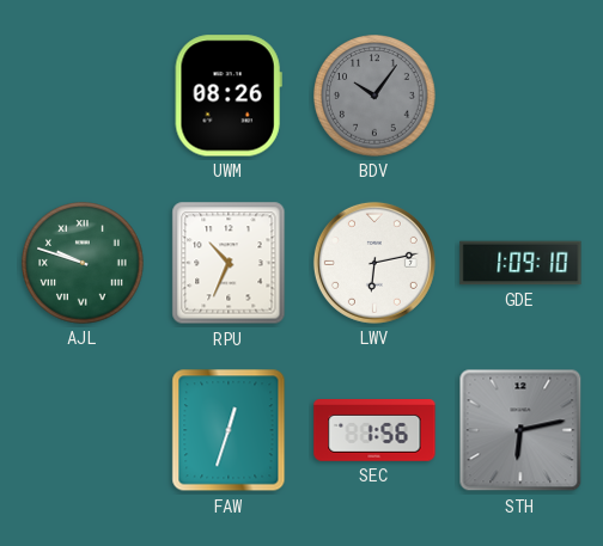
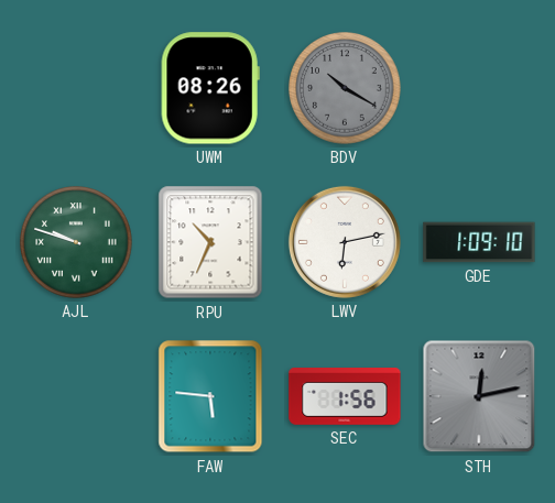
BDV: 10:06 -> 10:20 (345, 88)
FAW: 12:33 -> 5:46 (210, 396)
STH: 6:13 -> 12:13 (479, 396)
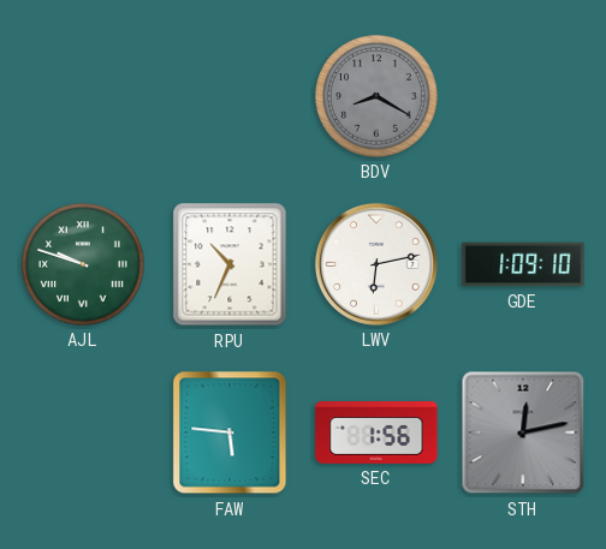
UWM: 08:26 -> none (210, 88)
BDV: 10:20 -> 8:20 (376, 96)
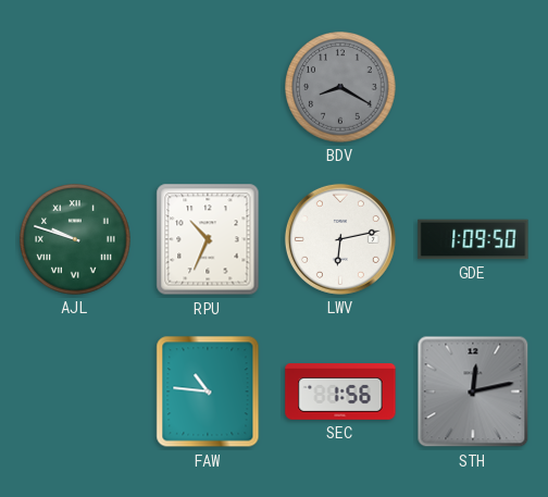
GDE: 1:09:10 -> 1:09:50 (473, 239)
FAW: 5:46 -> 10:46 (208, 392)
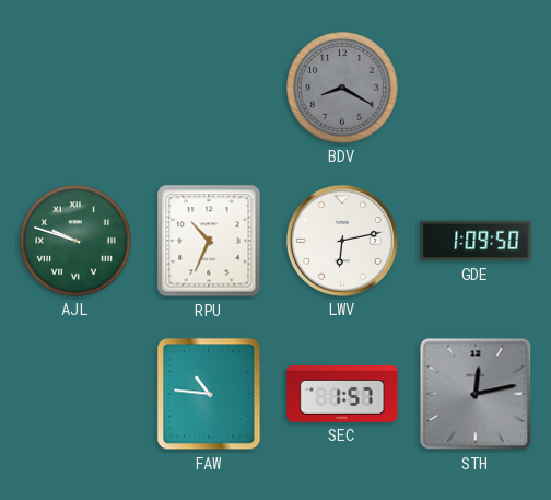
SEC: 1:56 -> 1:57 (342, 395)
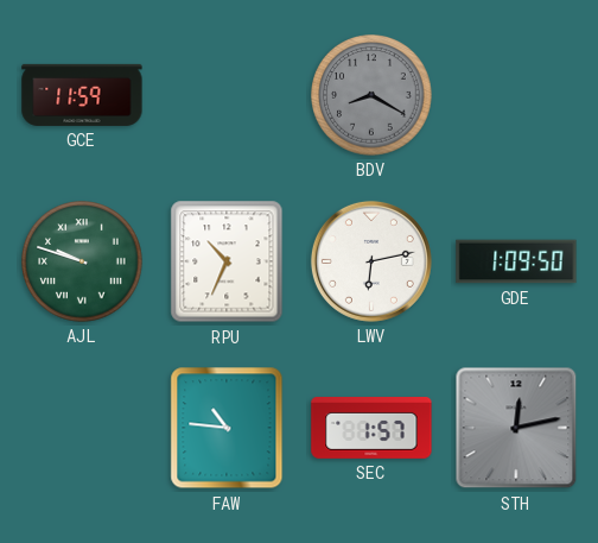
GCE: none -> 11:59 (82, 95)
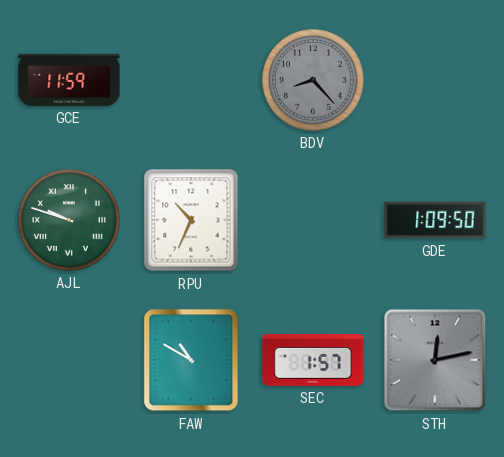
BDV: 8:20 -> 8:23 (313, 80)
LWV: 6:13 -> none (371, 261)
FAW: 10:46 -> 10:50 (191, 360)
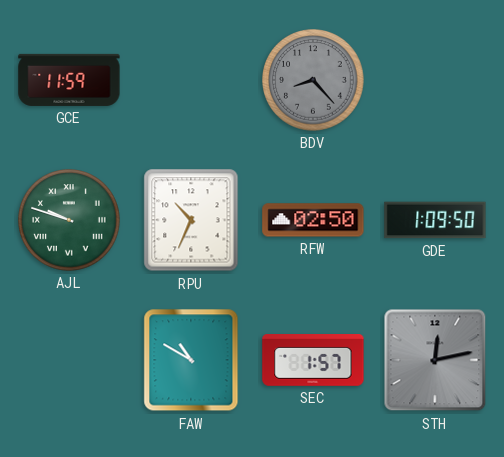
RFW: none -> 02:50 (313, 220)
